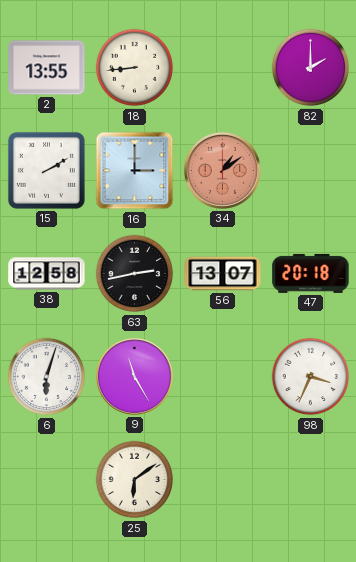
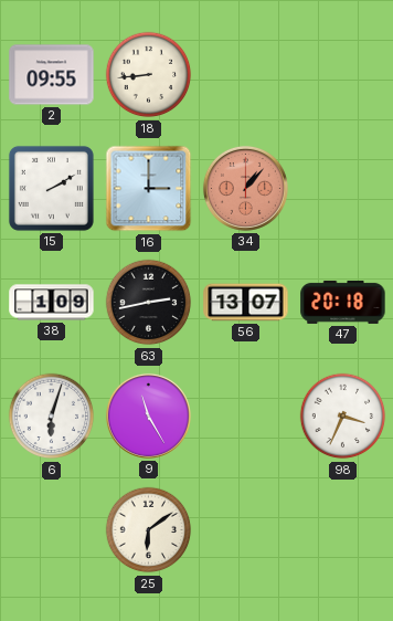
2: 13:55 -> 09:55 (52, 75)
82: 2:00 -> none (311, 68)
34: 1:09 -> 1:07 (245, 188)
38: 12:58 -> 1:09 (52, 303)
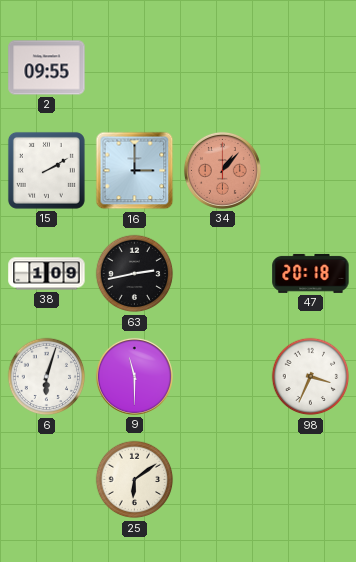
18: 8:44 -> none (149, 75)
56: 13:07 -> none (246, 303)
9: 11:25 -> 11:30 (134, 376)
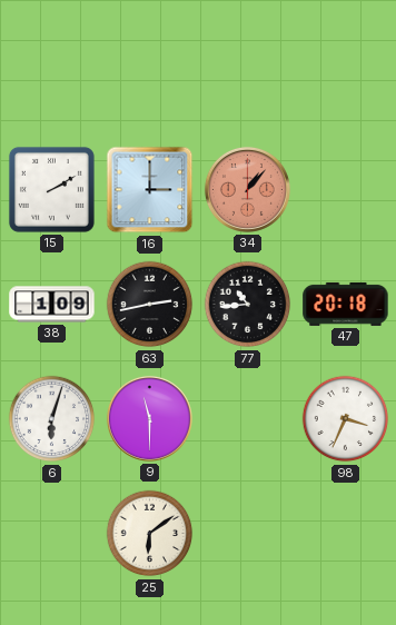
2: 09:55 -> none (47, 68)
77: none -> 10:44 (248, 305)
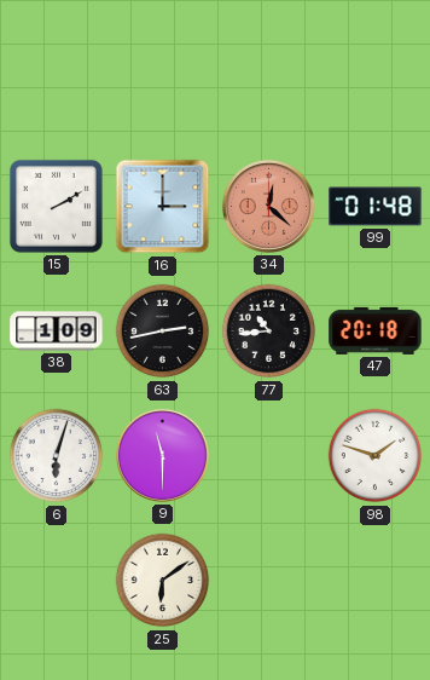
34: 1:07 -> 12:22 (268, 206)
99: none -> 01:48 (376, 207)
98: 3:34 -> 1:48 (376, 456)
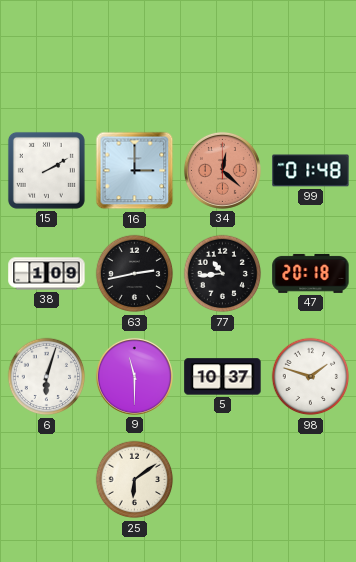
5: none -> 10:37 (223, 377)
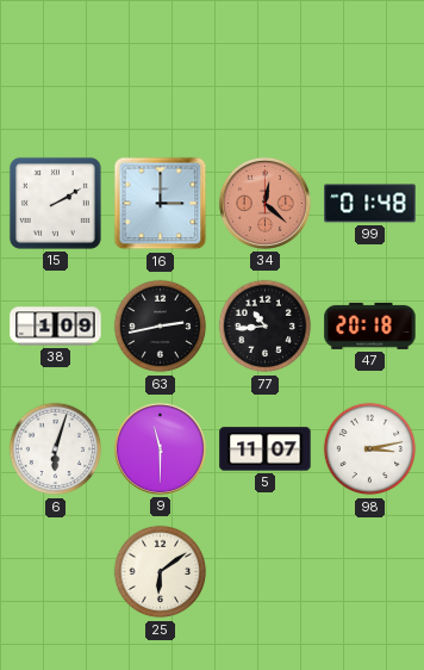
5: 10:37 -> 11:07 (266, 449)
98: 1:48 -> 3:13 (370, 449)
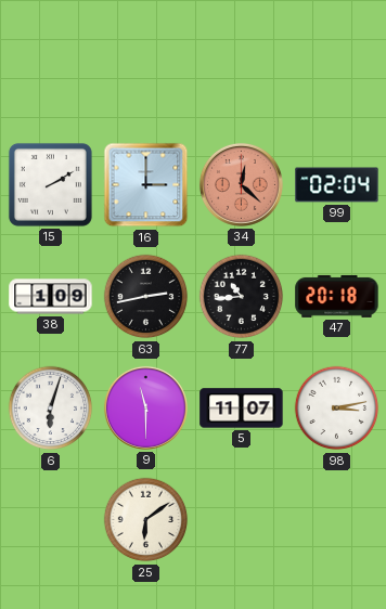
99: 01:48 -> 02:04 (337, 185)
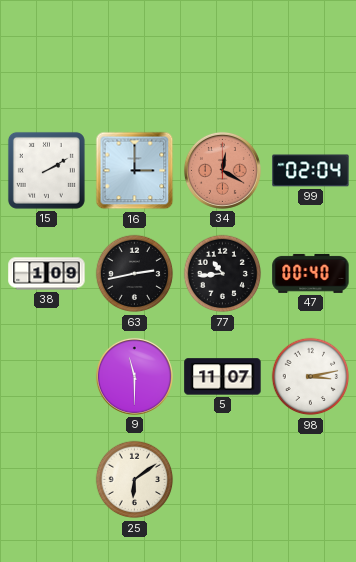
34: 12:22 -> 12:20 (222, 170)
47: 20:18 -> 00:40 (311, 273)
6: 6:03 -> none (51, 409)
